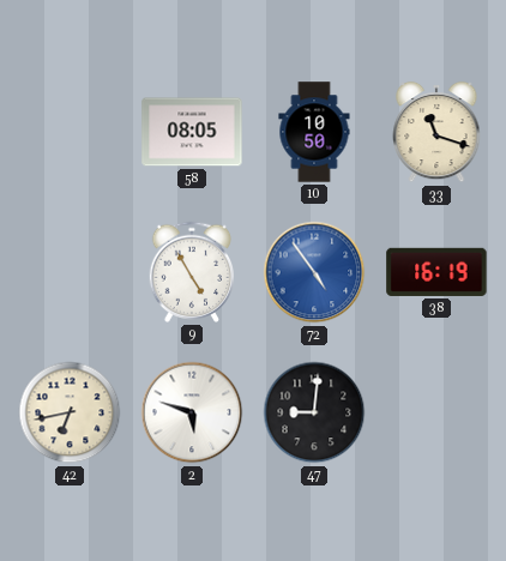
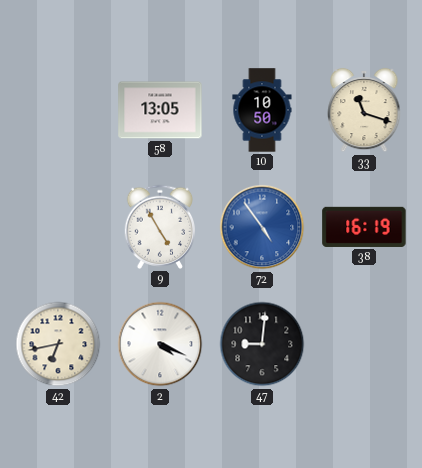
58: 08:05 -> 13:05 (160, 110)
2: 5:48 -> 4:19 (160, 344)
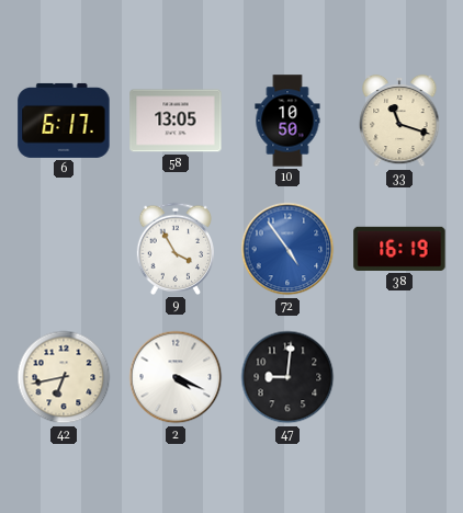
6: none -> 6:17 (64, 121)
9: 4:55 -> 3:55 (174, 249)
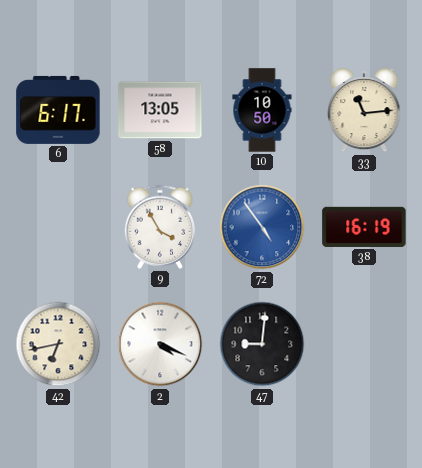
33: 11:18 -> 11:14 (364, 110)
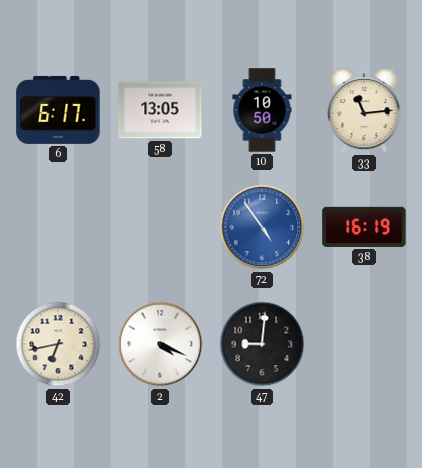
9: 3:55 -> none (159, 227)
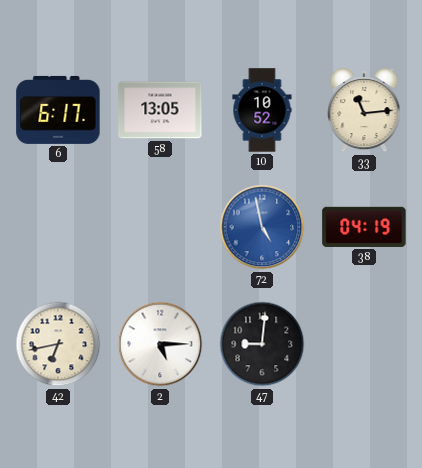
10: 10:50 -> 10:52 (262, 110)
72: 4:54 -> 4:58 (262, 227)
38: 16:19 -> 04:19 (364, 227)
2: 4:19 -> 5:15 (160, 344)
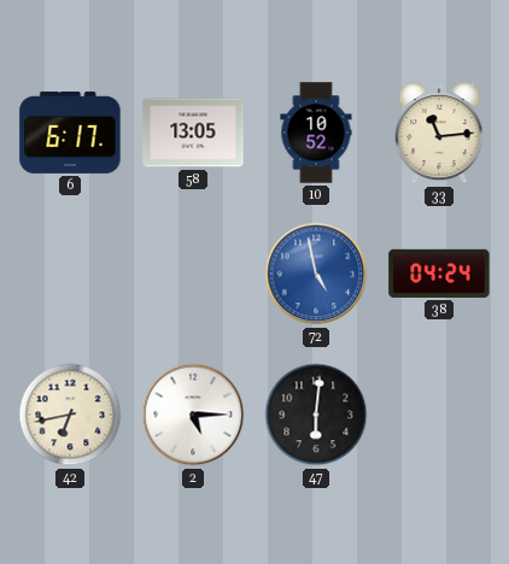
38: 04:19 -> 04:24 (439, 274)
47: 9:01 -> 6:01 (316, 415)
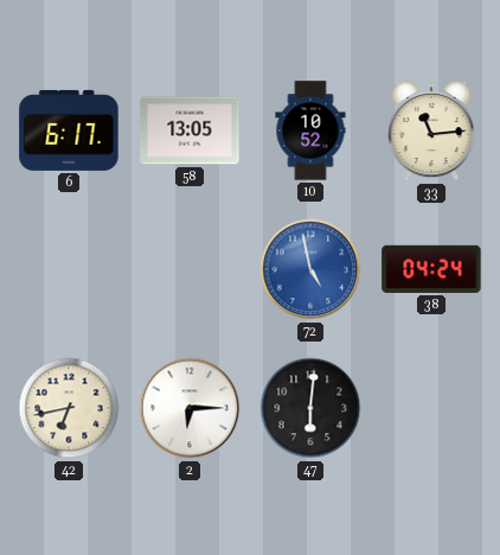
2: 5:15 -> 6:15 (190, 408)
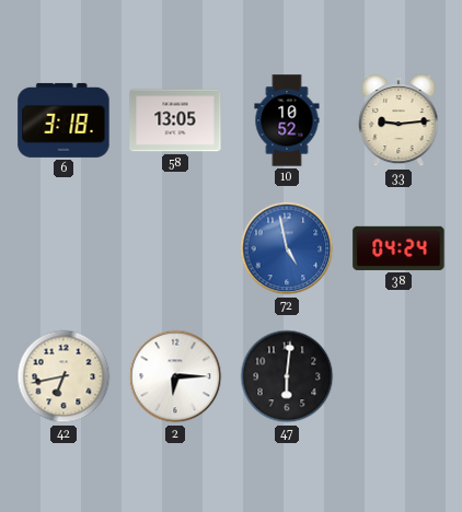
6: 6:17 -> 3:18 (63, 120)
33: 11:14 -> 9:14 (399, 120)
